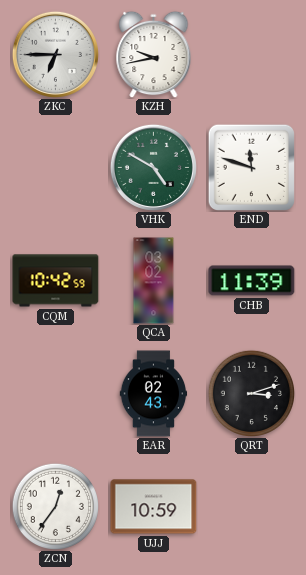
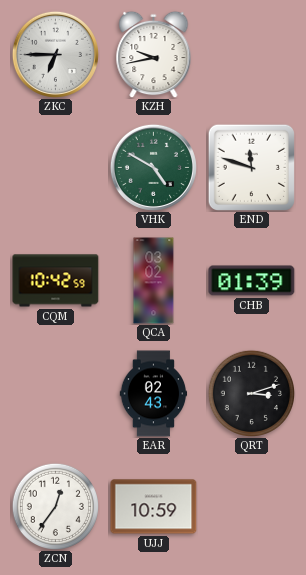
CHB: 11:39 -> 01:39 (252, 281)
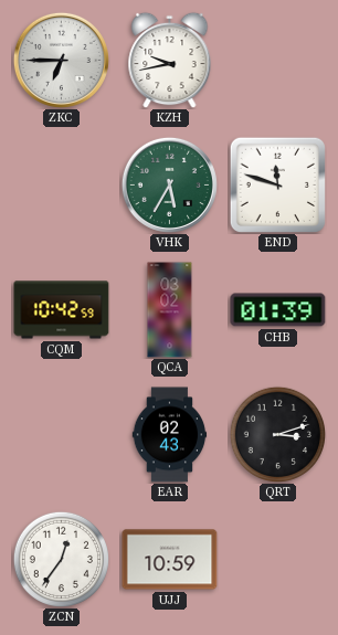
VHK: 4:50 -> 5:35 (169, 184)
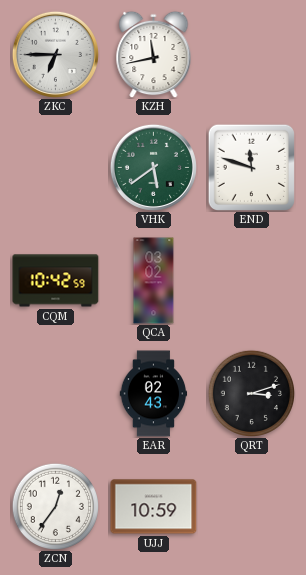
KZH: 9:43 -> 11:43 (154, 54)
VHK: 5:35 -> 5:39 (153, 167)
CHB: 01:39 -> none (278, 310)
